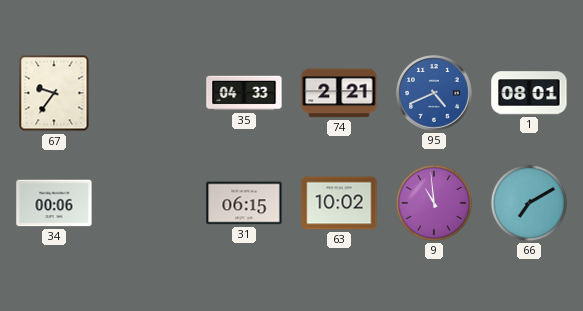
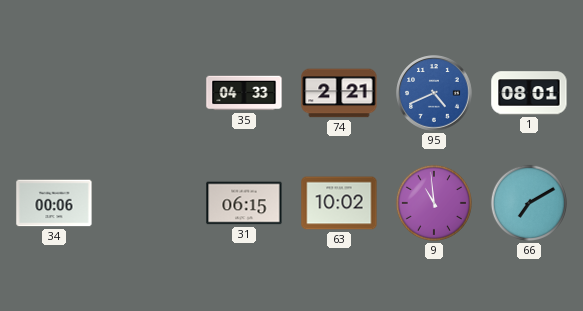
67: 9:36 -> none (54, 93)
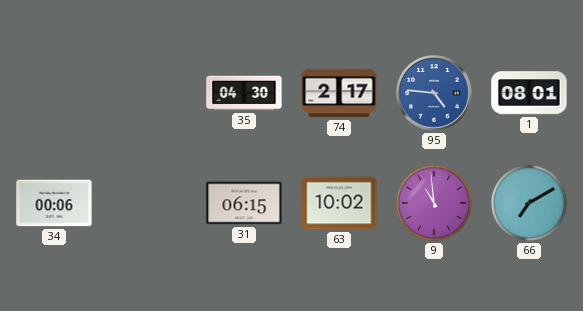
35: 04:33 -> 04:30 (244, 93)
74: 2:21 -> 2:17 (339, 93)
95: 4:41 -> 4:46 (434, 93)
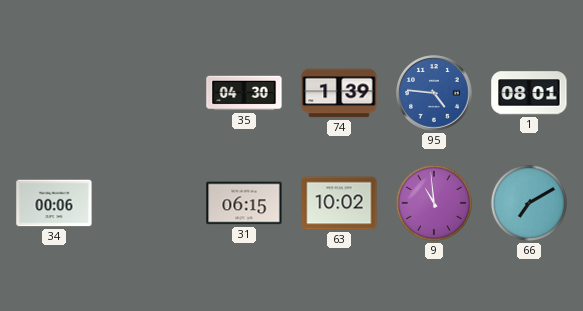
74: 2:17 -> 1:39 (339, 93)
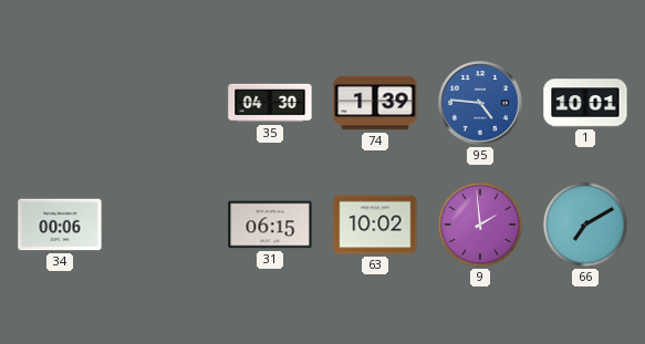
1: 08:01 -> 10:01 (585, 103)
9: 10:59 -> 1:59 (480, 225)
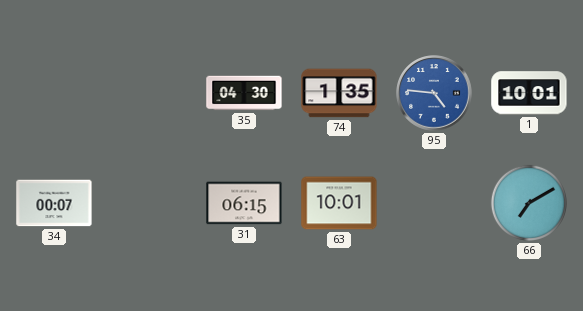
74: 1:39 -> 1:35 (339, 93)
34: 00:06 -> 00:07 (54, 203)
63: 10:02 -> 10:01 (339, 203)
9: 1:59 -> none (480, 225)
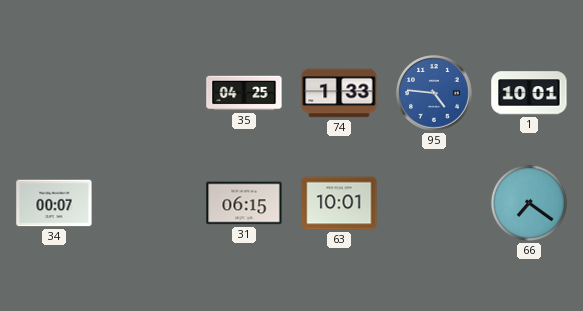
35: 04:30 -> 04:25 (244, 93)
74: 1:35 -> 1:33 (339, 93)
66: 7:10 -> 7:21 (529, 203)
